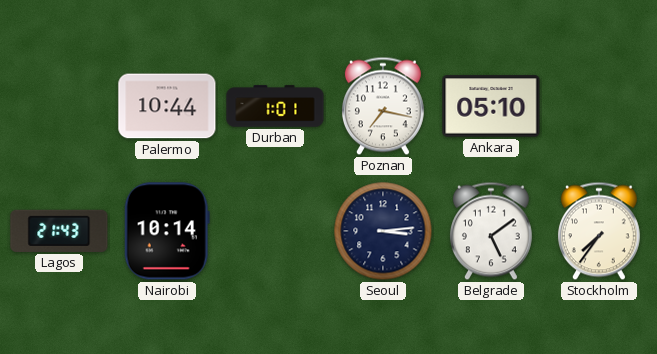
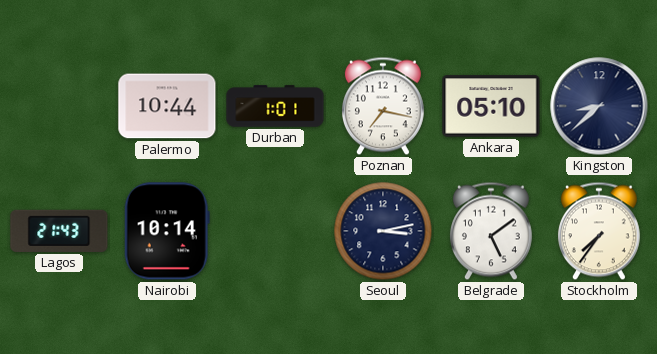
Kingston: none -> 8:38 (599, 106)
Seoul: 3:14 -> 3:13 (383, 231)
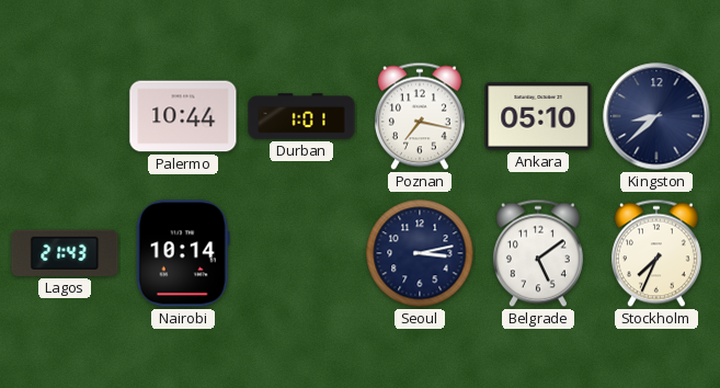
Stockholm: 7:36 -> 7:34 (656, 253)
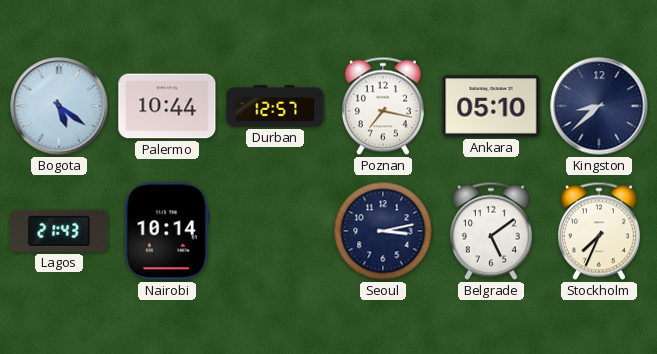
Bogota: none -> 5:21 (59, 106)
Durban: 1:01 -> 12:57 (275, 106)
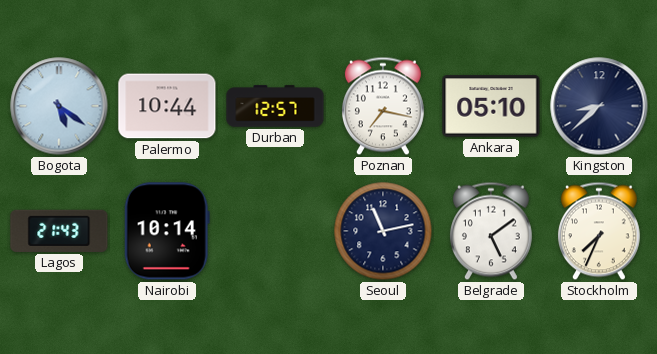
Seoul: 3:13 -> 11:13 (383, 231)
